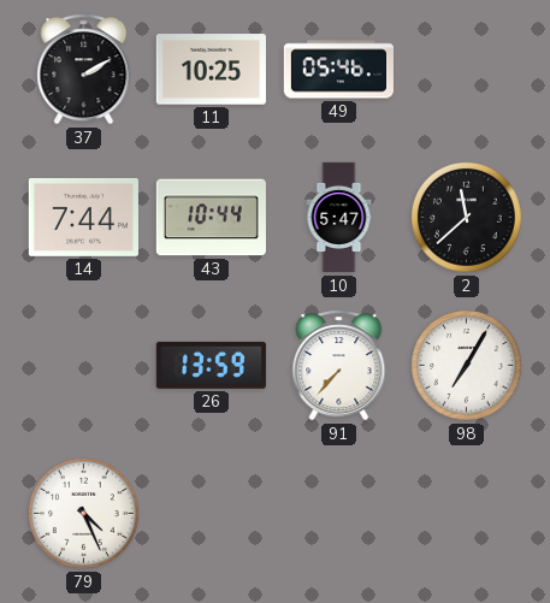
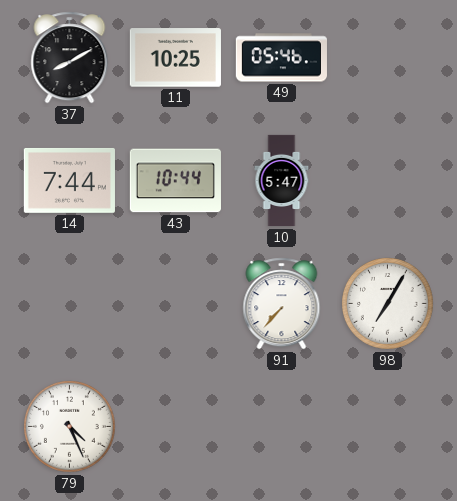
37: 2:10 -> 8:10 (70, 58)
2: 11:38 -> none (467, 218)
26: 13:59 -> none (211, 365)
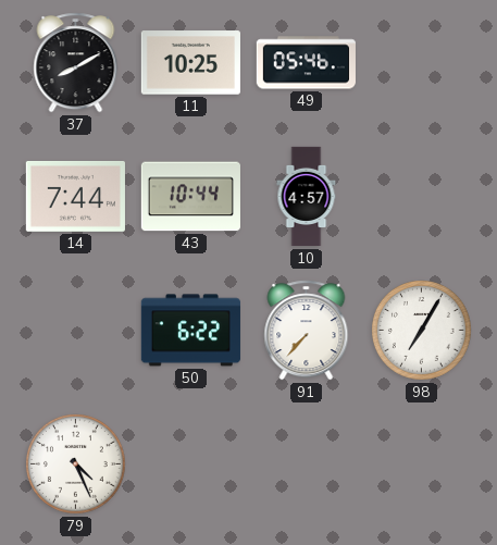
10: 5:47 -> 4:57 (307, 197)
50: none -> 6:22 (190, 331)
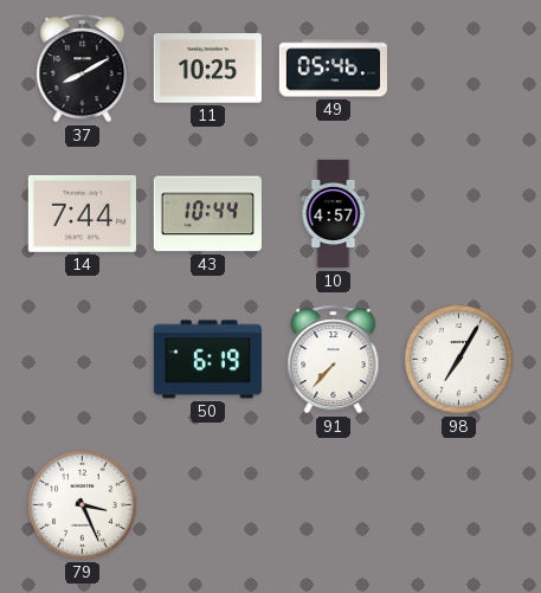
50: 6:22 -> 6:19 (207, 360)
79: 4:26 -> 3:26 (83, 505)
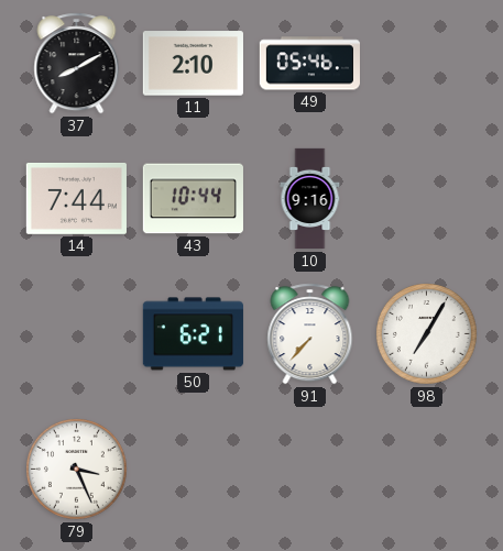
11: 10:25 -> 2:10 (193, 64)
10: 4:57 -> 9:16 (310, 199)
50: 6:19 -> 6:21 (193, 334)
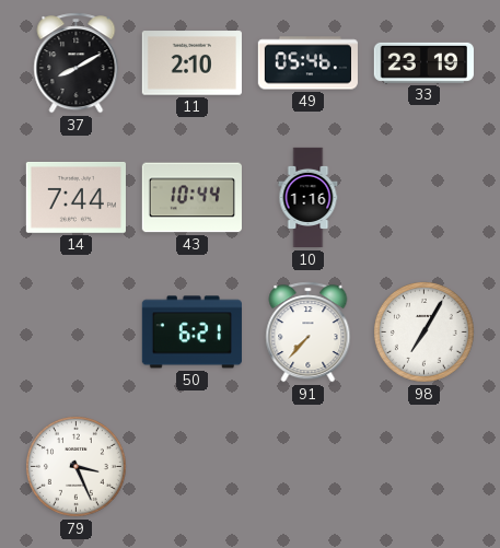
33: none -> 23:19 (423, 62)
10: 9:16 -> 1:16 (309, 198)
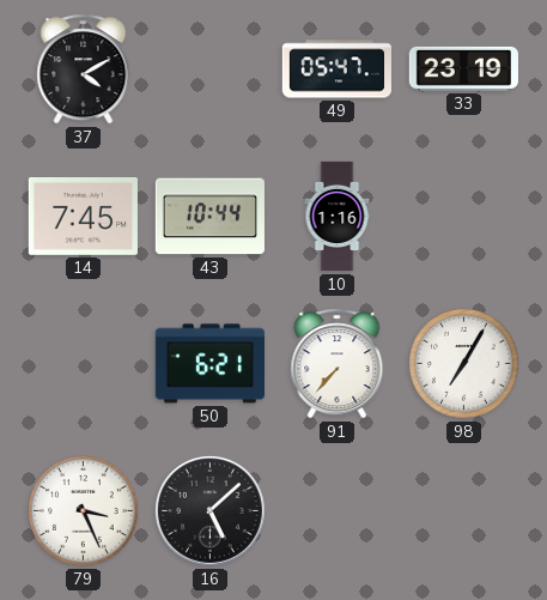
37: 8:10 -> 4:10 (84, 69)
11: 2:10 -> none (191, 63)
49: 05:46 -> 05:47 (336, 69)
14: 7:44 -> 7:45 (83, 216)
16: none -> 5:08 (209, 510)
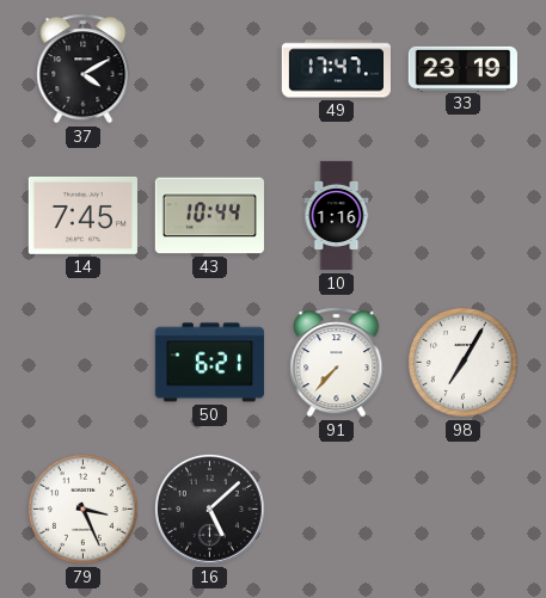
49: 05:47 -> 17:47 (336, 69)
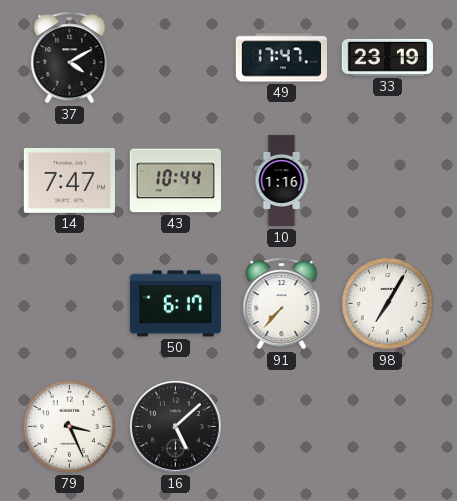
14: 7:45 -> 7:47 (69, 180)
50: 6:21 -> 6:17 (175, 304)
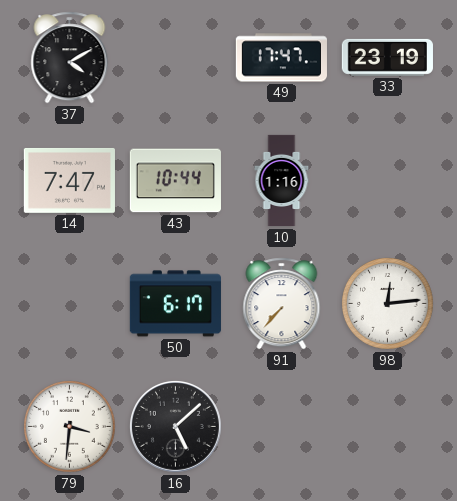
98: 7:05 -> 12:14 (388, 304)
79: 3:26 -> 3:31 (70, 427)
